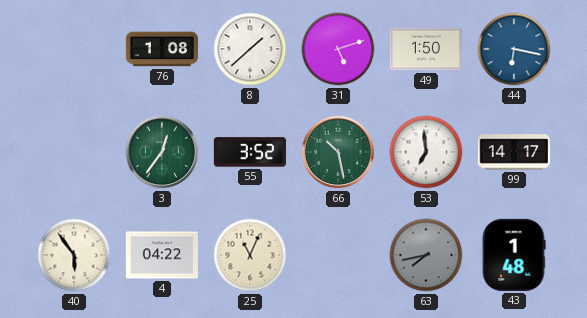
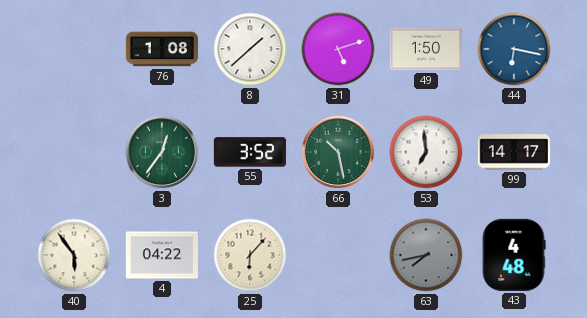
25: 11:04 -> 6:07 (250, 255)
43: 1:48 -> 4:48 (514, 255)
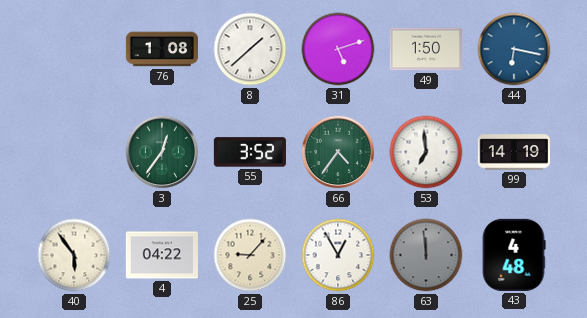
66: 10:28 -> 4:36 (338, 152)
99: 14:17 -> 14:19 (513, 152)
25: 6:07 -> 9:07 (250, 255)
86: none -> 12:55 (338, 255)
63: 7:43 -> 11:59 (426, 255)
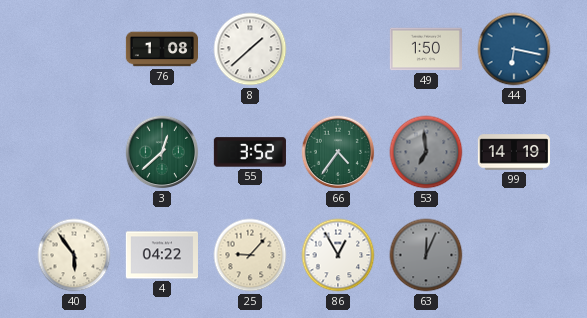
31: 5:12 -> none (338, 49)
3: 12:36 -> 12:38 (162, 152)
53 dial: white -> grey (426, 152)
63: 11:59 -> 12:04 (426, 255)
43: 4:48 -> none (514, 255)
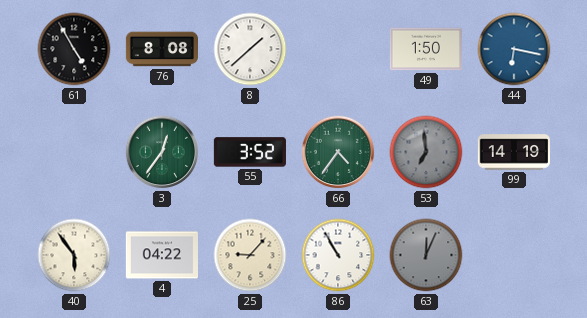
61: none -> 4:55 (74, 49)
76: 1:08 -> 8:08 (161, 49)
3: 12:38 -> 12:36 (162, 152)
86: 12:55 -> 10:55 (338, 255)
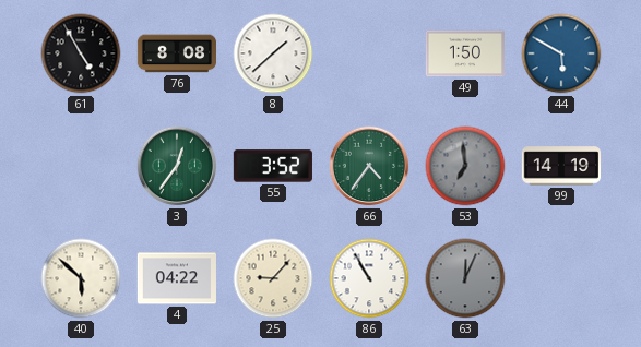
44: 6:17 -> 5:50 (561, 53)
40: 5:54 -> 5:52 (81, 278)
